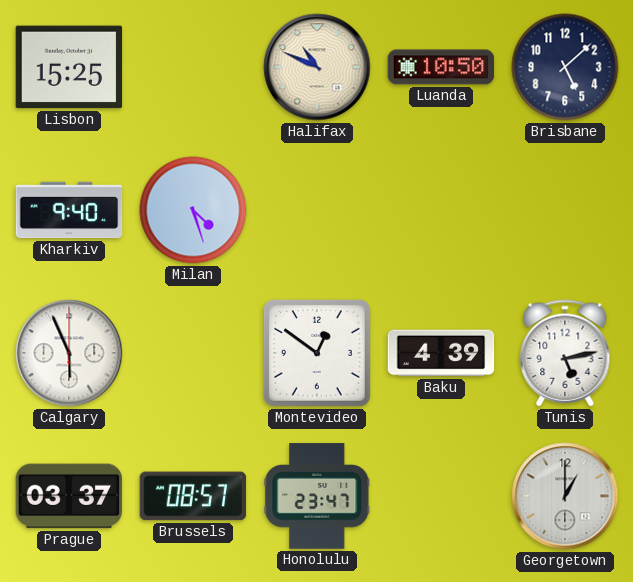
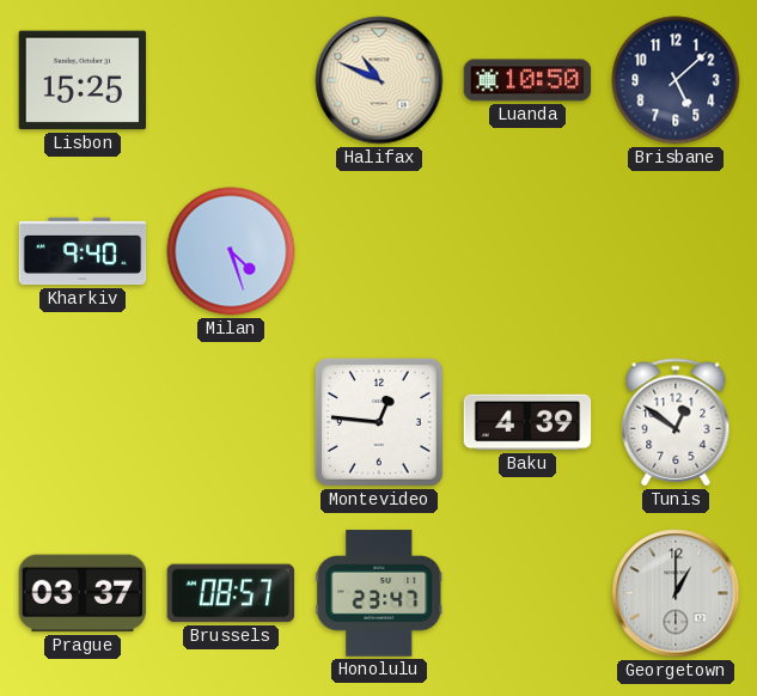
Calgary: 5:56 -> none (69, 353)
Montevideo: 12:51 -> 12:46 (379, 422)
Tunis: 5:13 -> 12:51 (676, 422)
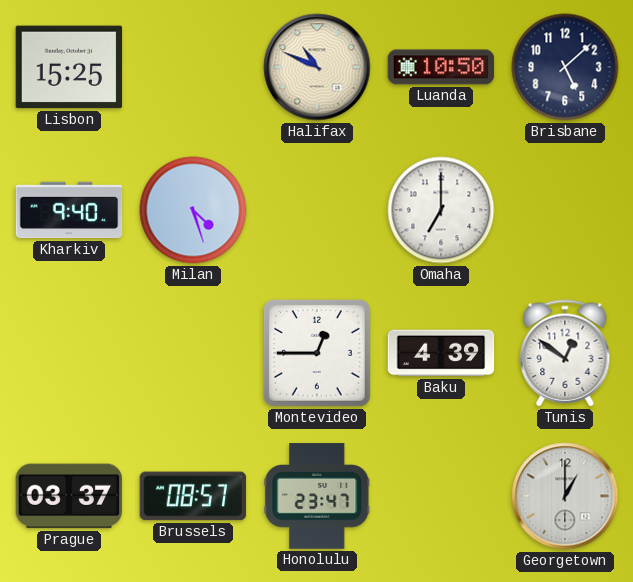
Omaha: none -> 7:00 (441, 210)
Montevideo: 12:46 -> 12:45 (317, 353)
